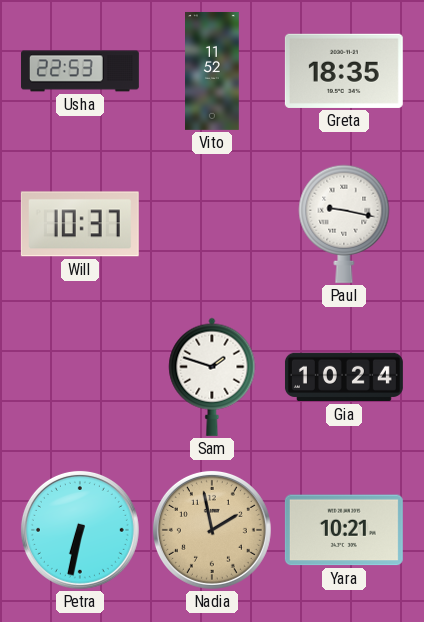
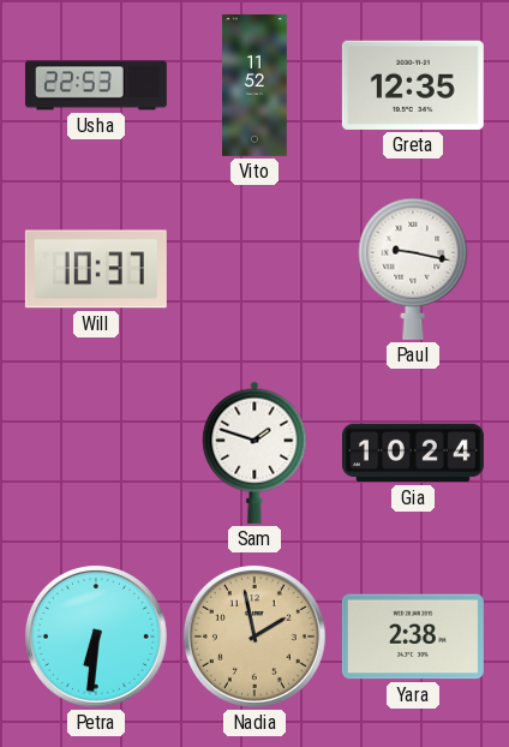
Greta: 18:35 -> 12:35 (413, 85)
Petra: 6:32 -> 6:31 (96, 637)
Yara: 10:21 -> 2:38 (413, 637)
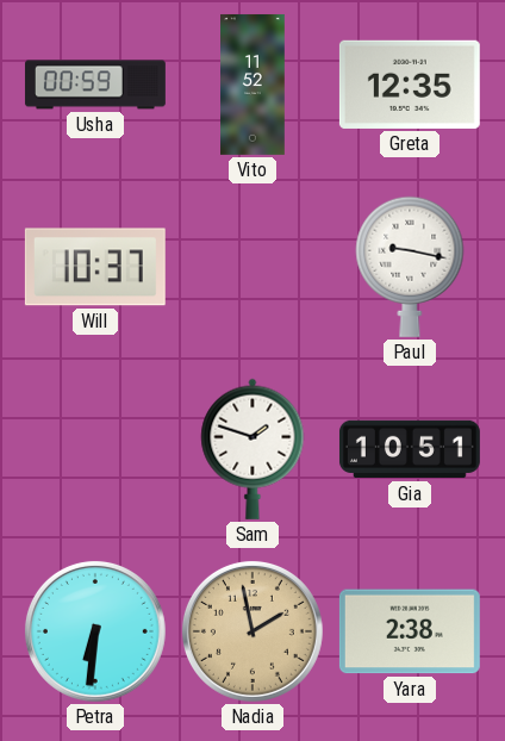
Usha: 22:53 -> 00:59 (95, 85)
Gia: 10:24 -> 10:51 (410, 449)
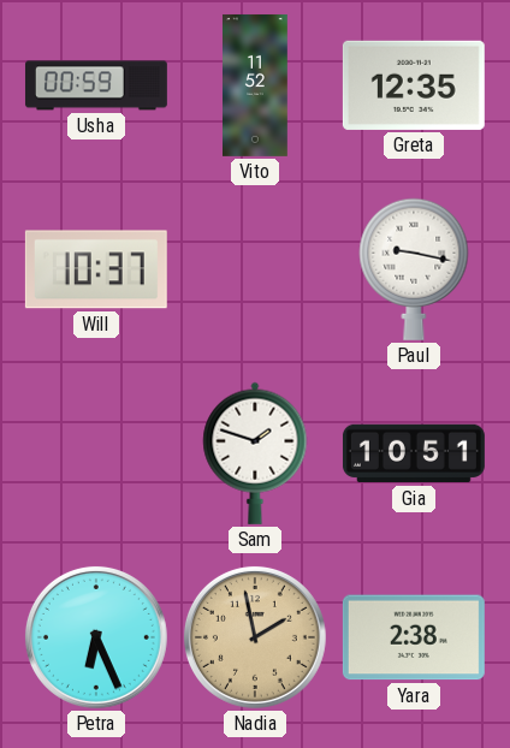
Petra: 6:31 -> 6:26 (96, 637)
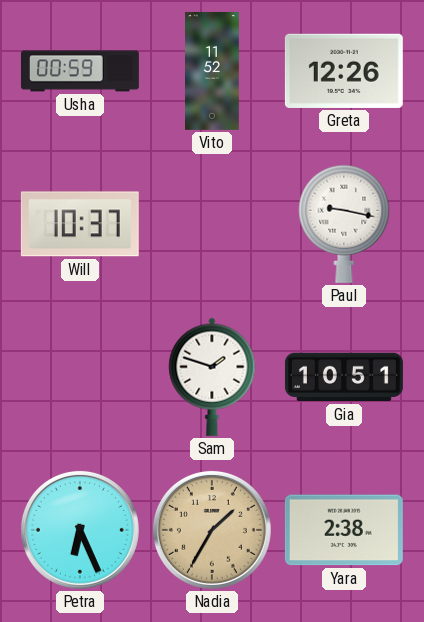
Greta: 12:35 -> 12:26 (344, 71)
Nadia: 1:58 -> 1:35 (212, 530)
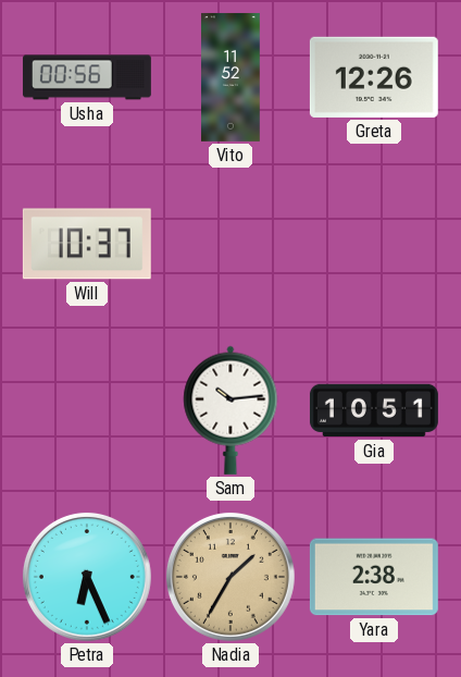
Usha: 00:59 -> 00:56 (87, 77)
Paul: 9:17 -> none (344, 224)
Sam: 1:48 -> 10:14 (230, 410)
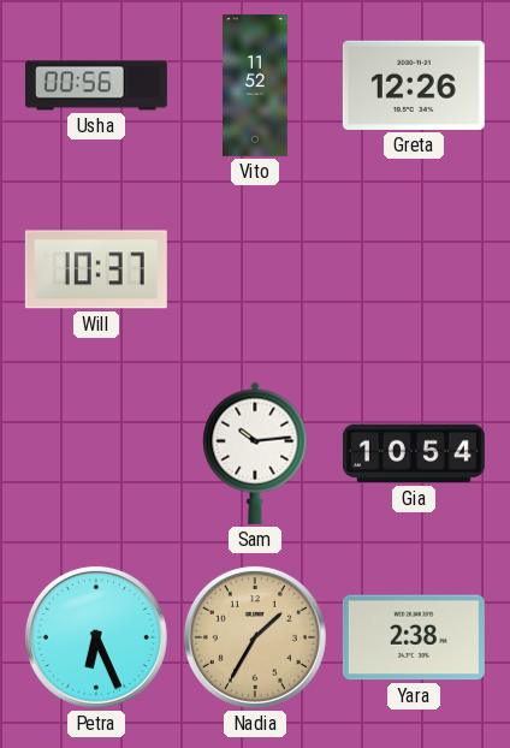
Gia: 10:51 -> 10:54 (414, 453)
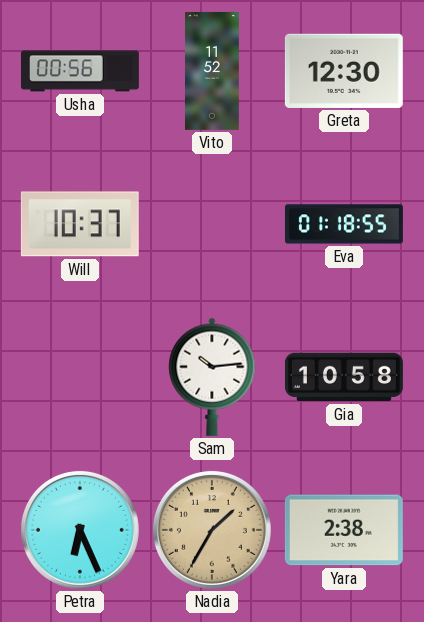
Greta: 12:26 -> 12:30 (344, 71)
Eva: none -> 01:18 (344, 224)
Gia: 10:54 -> 10:58 (344, 377)
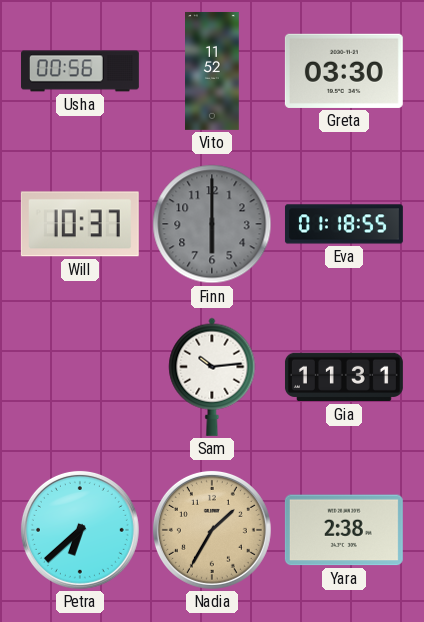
Greta: 12:30 -> 03:30 (344, 71)
Finn: none -> 6:00 (212, 224)
Gia: 10:58 -> 11:31 (344, 377)
Petra: 6:26 -> 6:38 (80, 530)
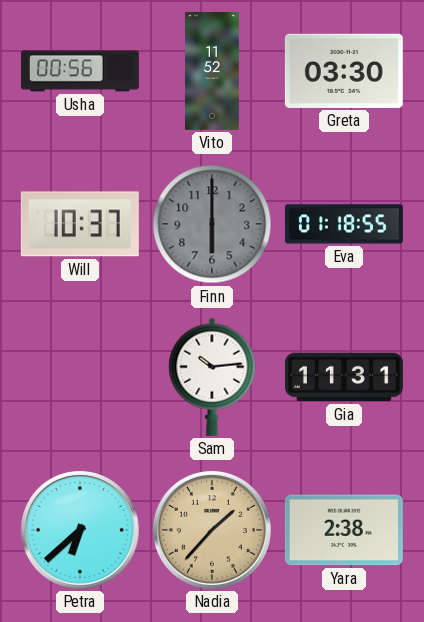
Nadia: 1:35 -> 1:37 (212, 530)
